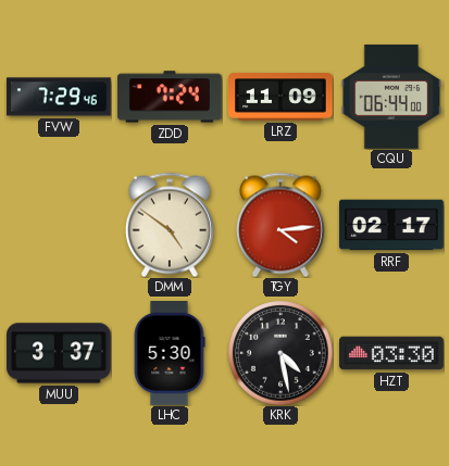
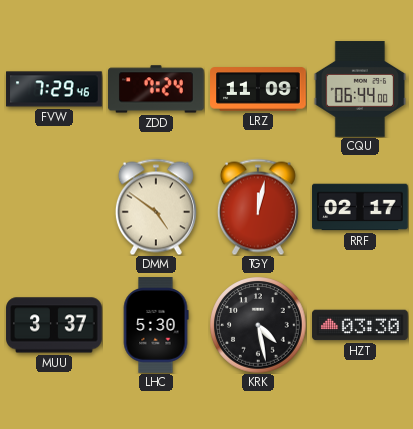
TGY: 4:14 -> 12:02 (258, 207)
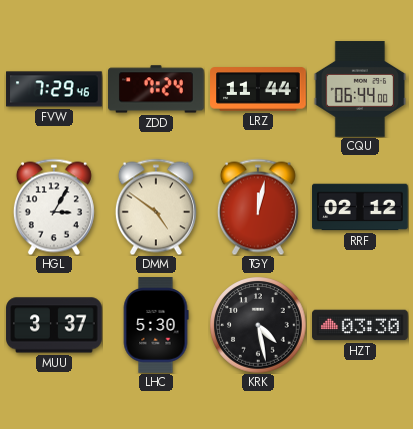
LRZ: 11:09 -> 11:44 (258, 89)
HGL: none -> 3:05 (54, 207)
RRF: 02:17 -> 02:12 (360, 207)
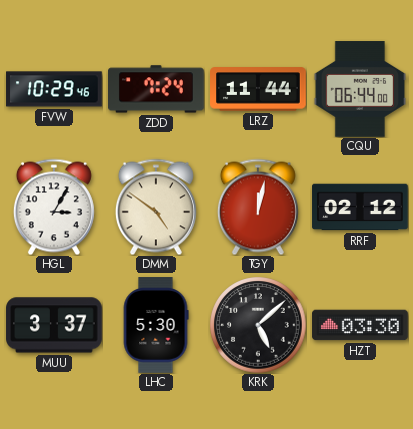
FVW: 7:29 -> 10:29 (54, 89)
KRK: 4:28 -> 5:08 (258, 325)
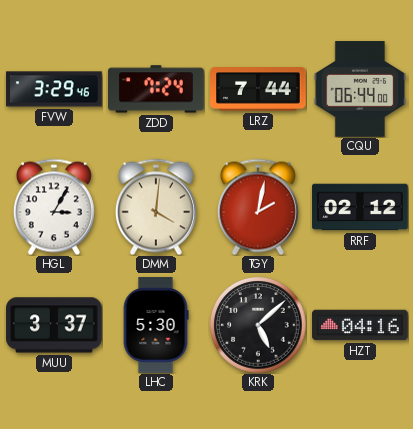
FVW: 10:29 -> 3:29 (54, 89)
LRZ: 11:44 -> 7:44 (258, 89)
DMM: 4:51 -> 4:01 (156, 207)
TGY: 12:02 -> 2:02 (258, 207)
HZT: 03:30 -> 04:16 (360, 325)
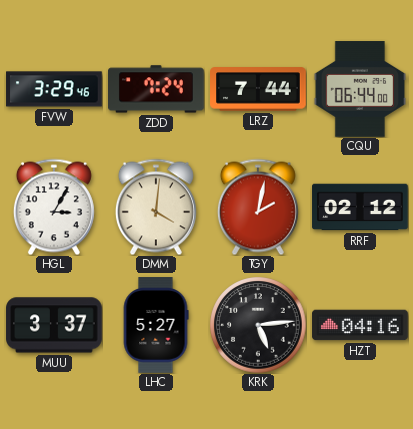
LHC: 5:30 -> 5:27 (156, 325)
KRK: 5:08 -> 5:14 (258, 325)
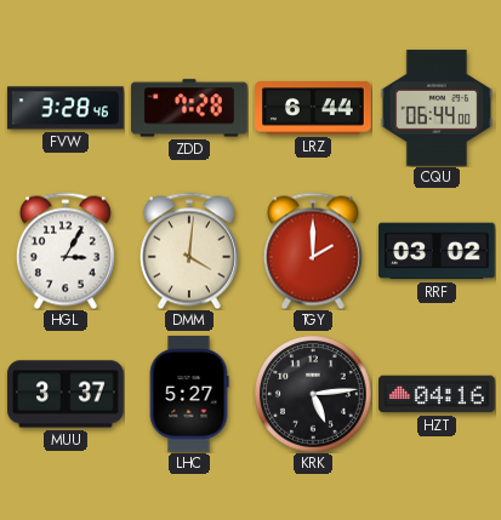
FVW: 3:29 -> 3:28 (66, 108)
ZDD: 7:24 -> 7:28 (190, 108)
LRZ: 7:44 -> 6:44 (313, 108)
TGY: 2:02 -> 2:00 (313, 251)
RRF: 02:12 -> 03:02 (437, 251)
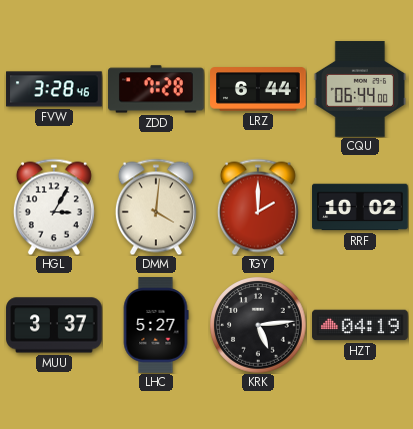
RRF: 03:02 -> 10:02 (360, 207)
HZT: 04:16 -> 04:19 (360, 325)
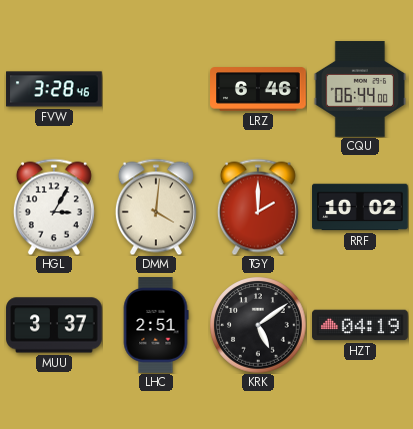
ZDD: 7:28 -> none (157, 89)
LRZ: 6:44 -> 6:46 (258, 89)
LHC: 5:27 -> 2:51 (156, 325)
KRK: 5:14 -> 5:09 (258, 325)
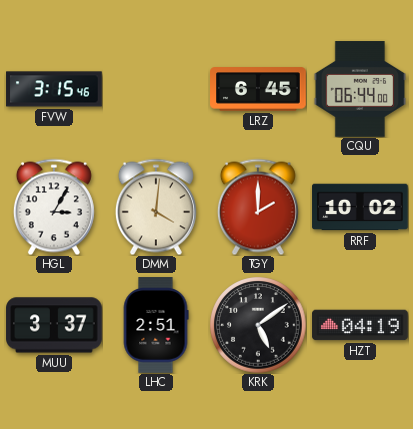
FVW: 3:28 -> 3:15 (54, 89)
LRZ: 6:46 -> 6:45 (258, 89)
